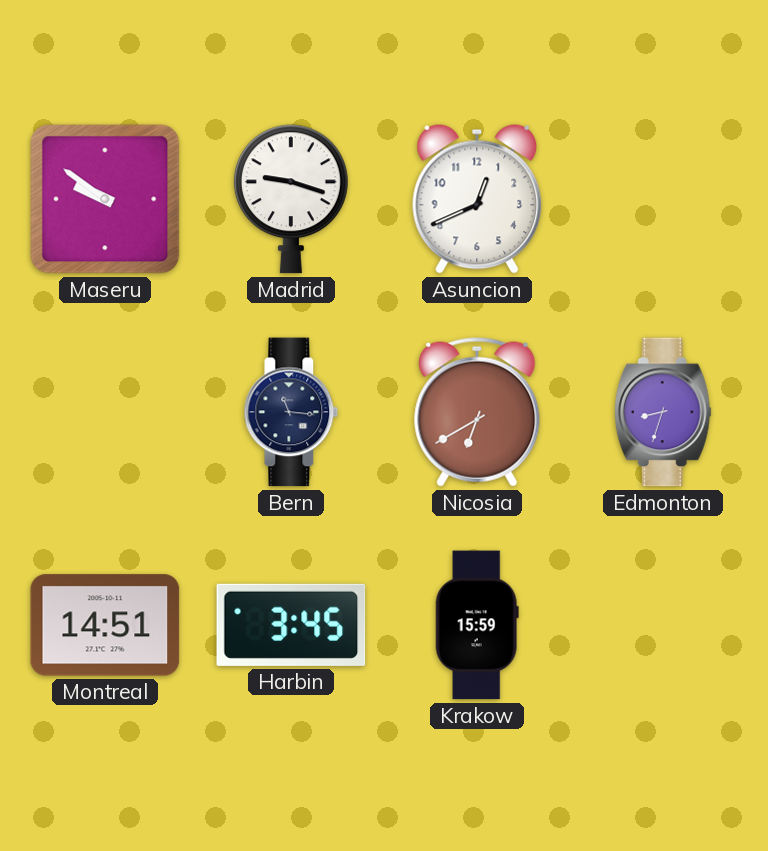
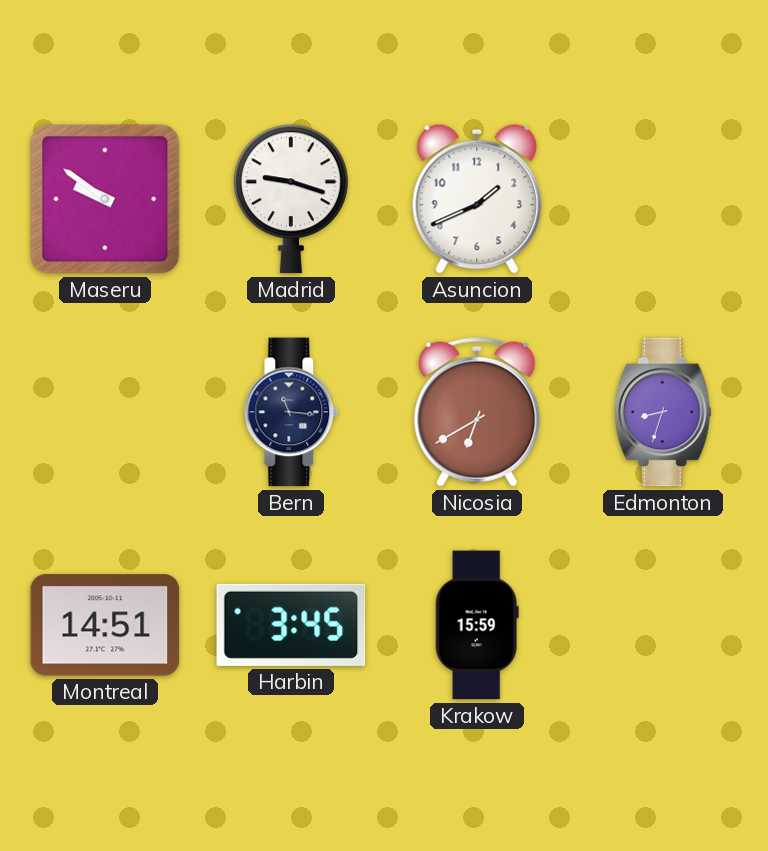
Asuncion: 12:41 -> 1:41 (477, 199)
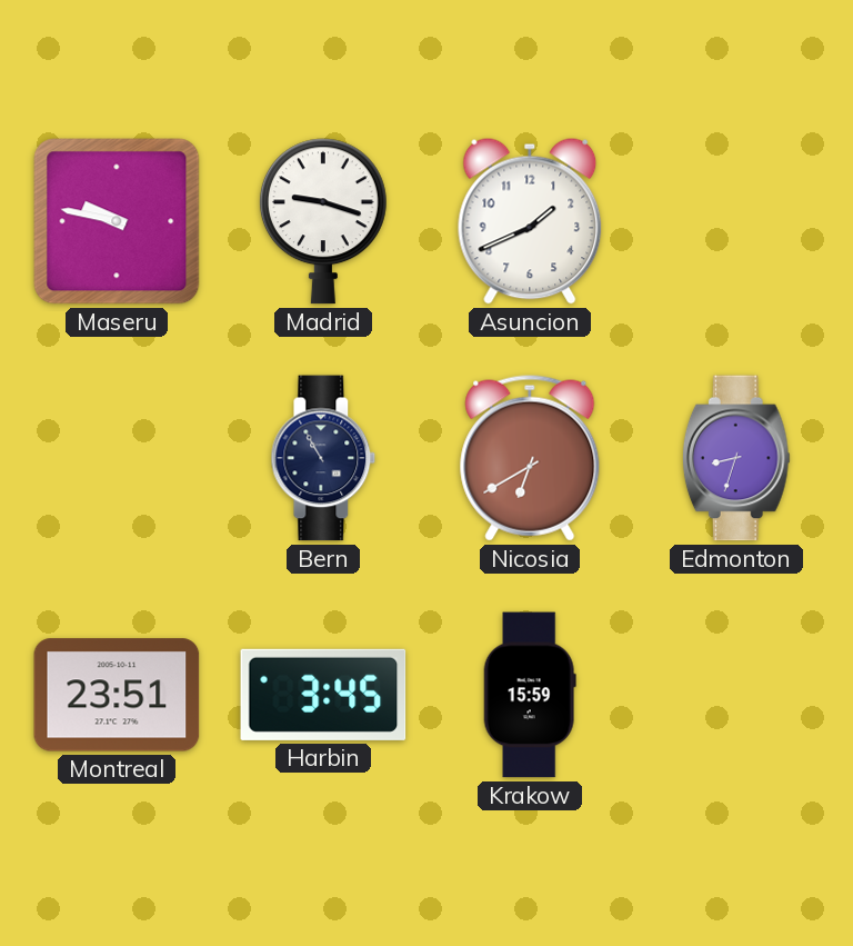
Maseru: 9:51 -> 9:47 (117, 221)
Bern: 11:16 -> 10:55 (323, 458)
Montreal: 14:51 -> 23:51 (117, 695)
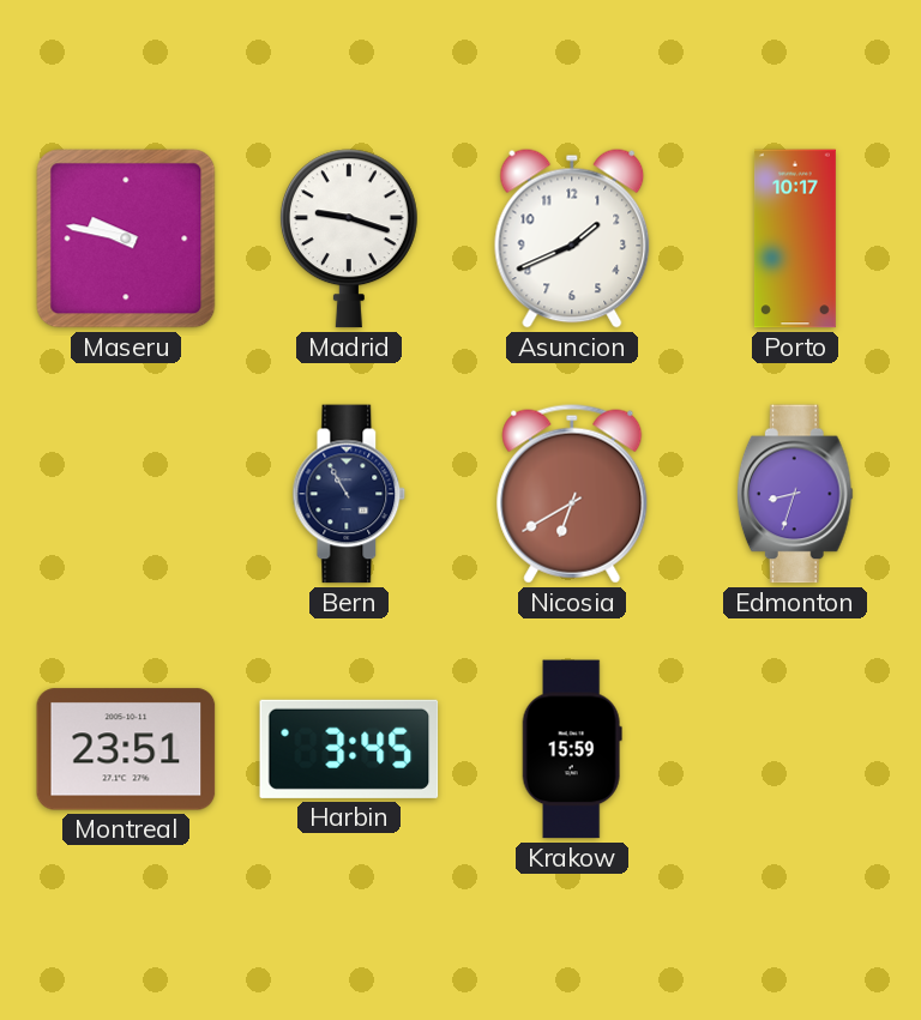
Porto: none -> 10:17 (795, 239)
